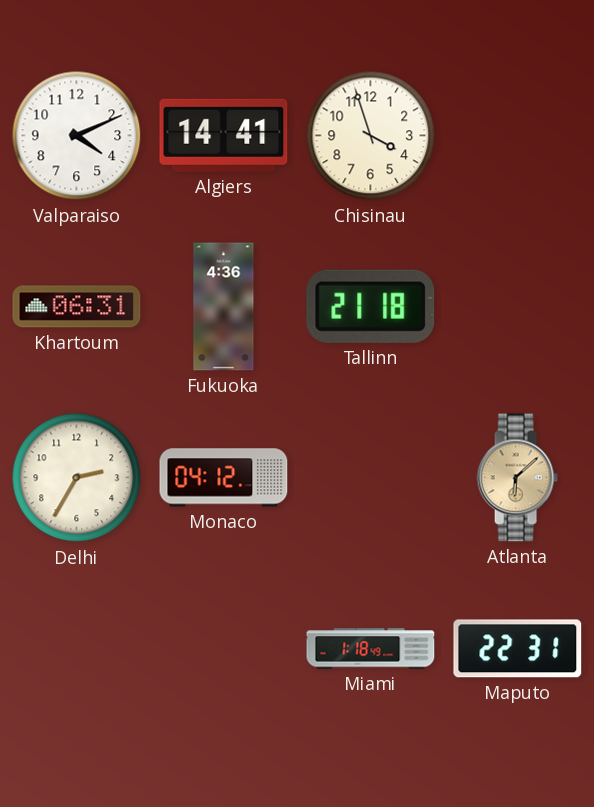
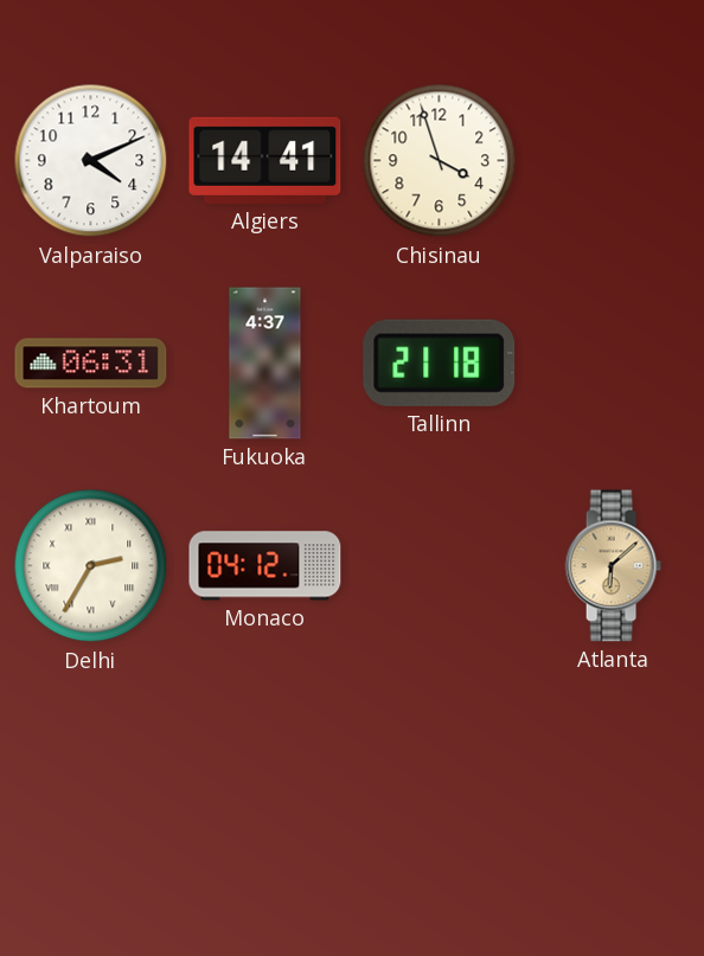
Fukuoka: 4:36 -> 4:37 (265, 364)
Delhi numerals: Arabic -> Roman (91, 566)
Miami: 1:18 -> none (371, 649)
Maputo: 22:31 -> none (518, 649)
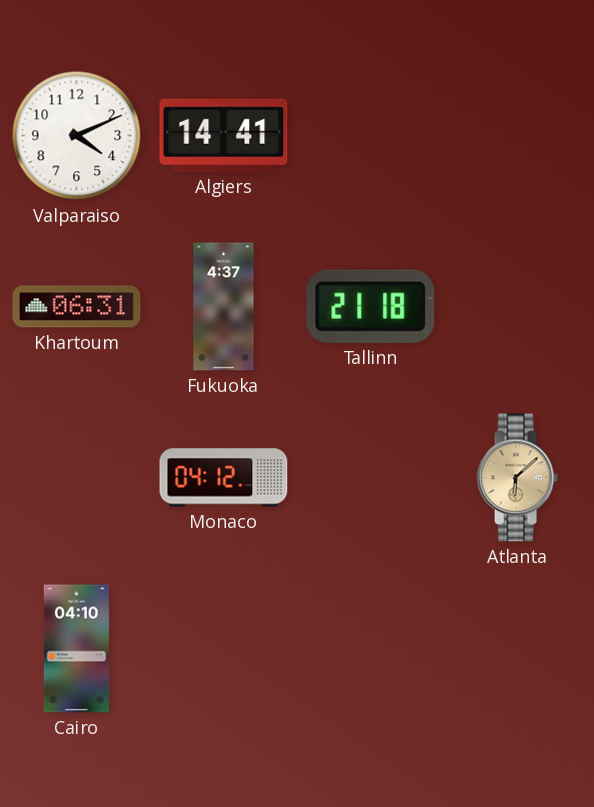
Chisinau: 3:57 -> none (440, 161)
Delhi: 2:35 -> none (91, 566)
Cairo: none -> 04:10 (76, 649)
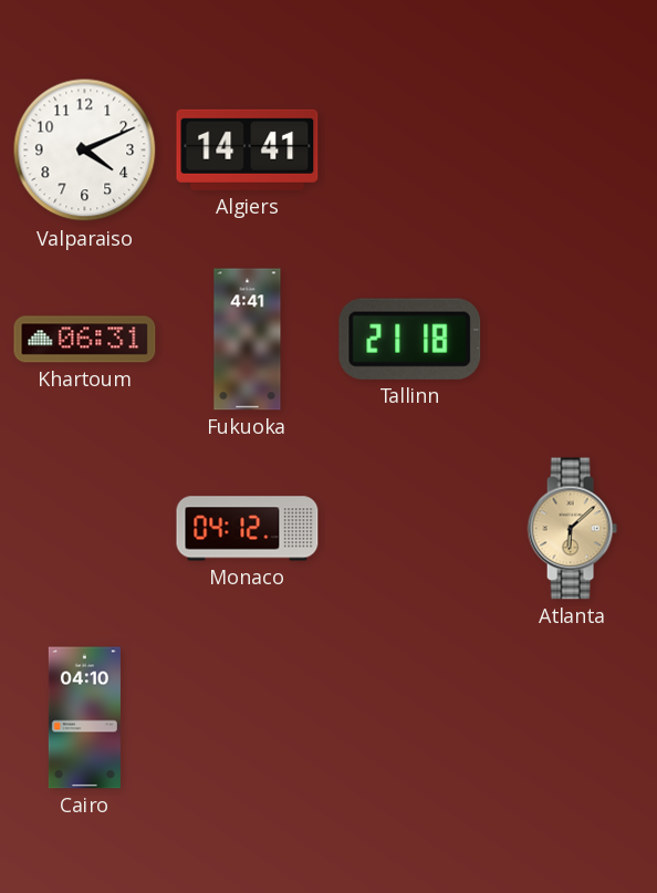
Fukuoka: 4:37 -> 4:41 (248, 340)
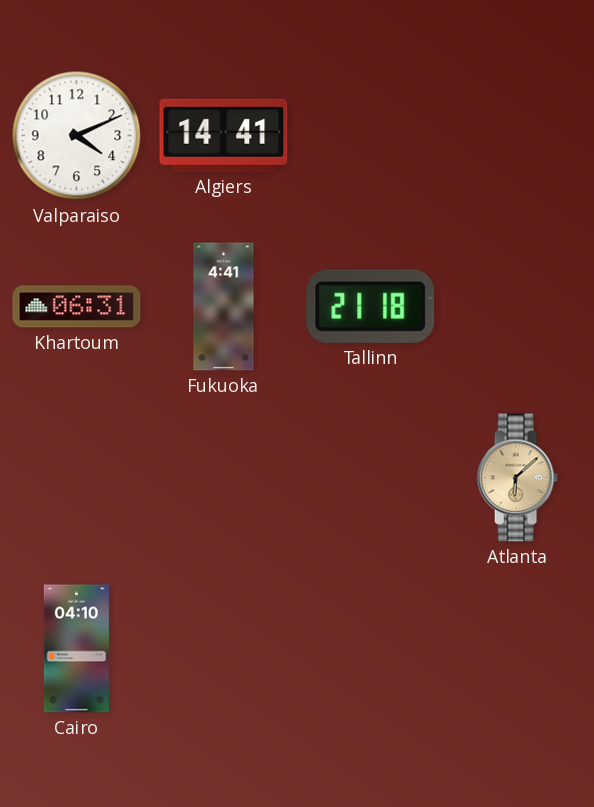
Monaco: 04:12 -> none (248, 529)
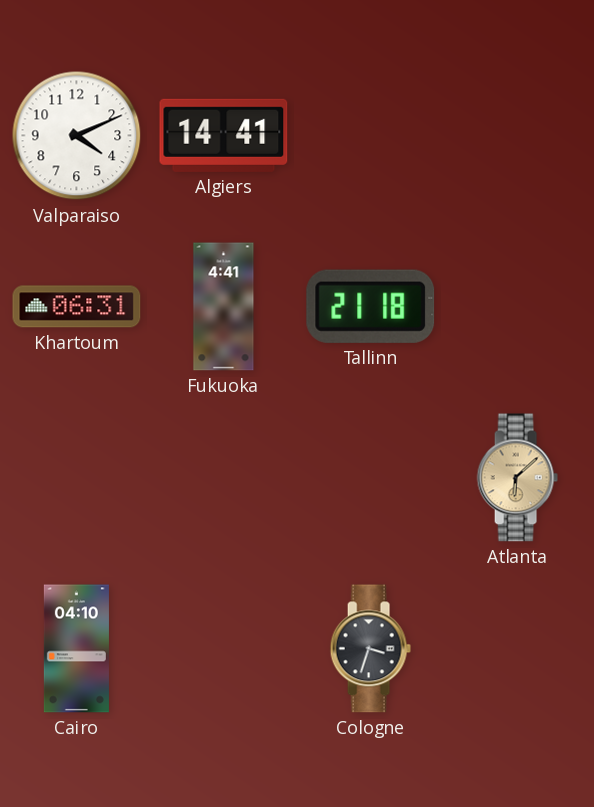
Cologne: none -> 3:33 (370, 649)
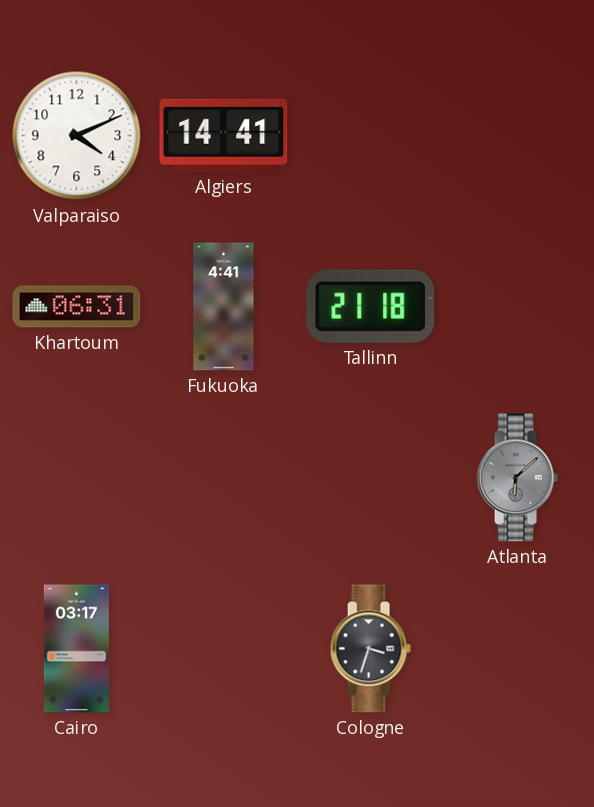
Atlanta dial: champagne -> grey (517, 478)
Cairo: 04:10 -> 03:17 (76, 649)
